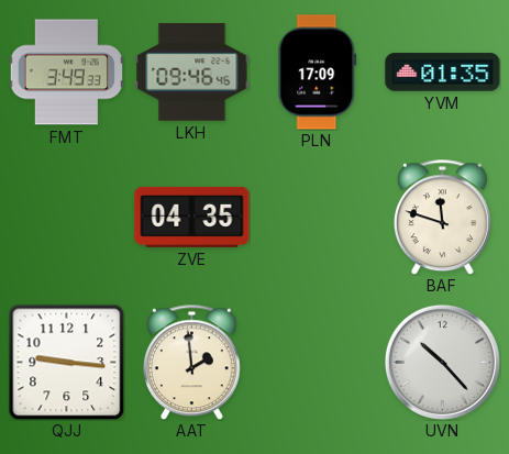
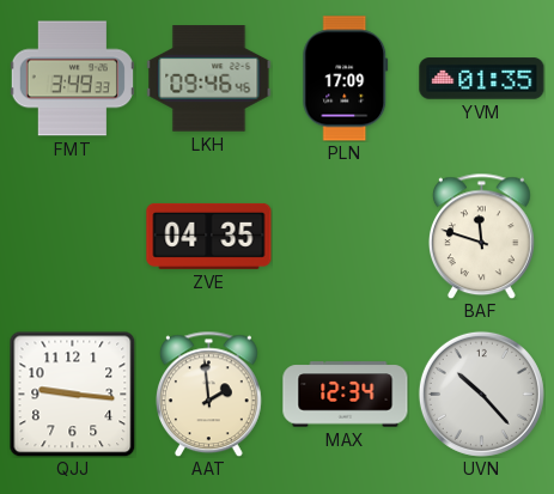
MAX: none -> 12:34 (346, 395)
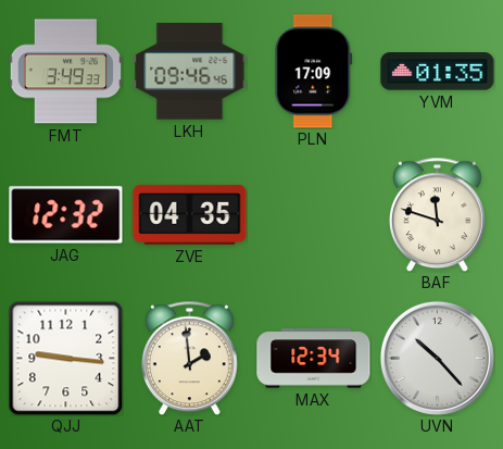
JAG: none -> 12:32 (66, 215)
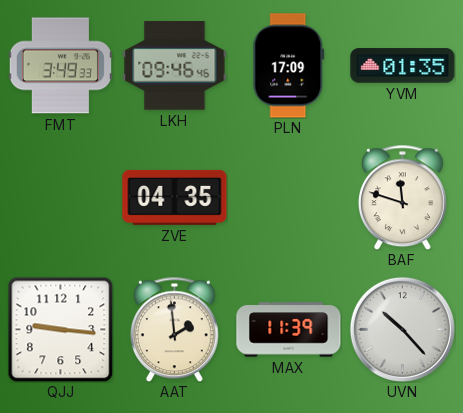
JAG: 12:32 -> none (66, 215)
MAX: 12:34 -> 11:39 (289, 330)
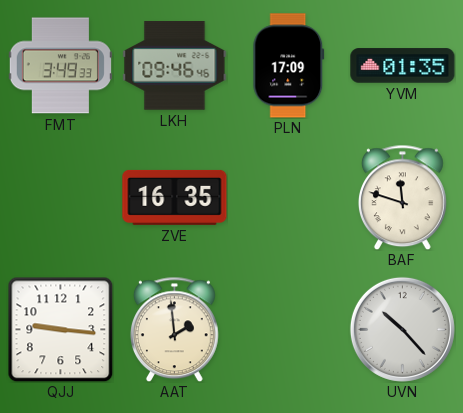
ZVE: 04:35 -> 16:35 (175, 197)
MAX: 11:39 -> none (289, 330)
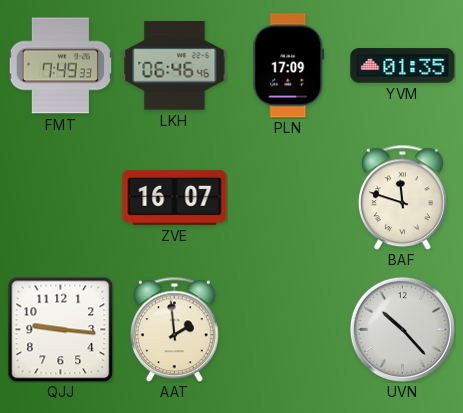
FMT: 3:49 -> 7:49 (60, 66)
LKH: 09:46 -> 06:46 (175, 66)
ZVE: 16:35 -> 16:07 (175, 197)
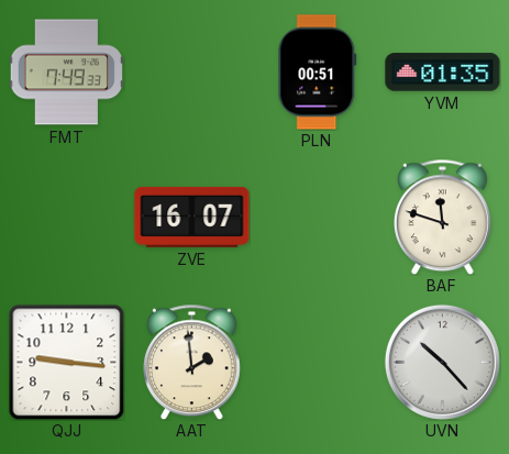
LKH: 06:46 -> none (175, 66)
PLN: 17:09 -> 00:51 (318, 73)
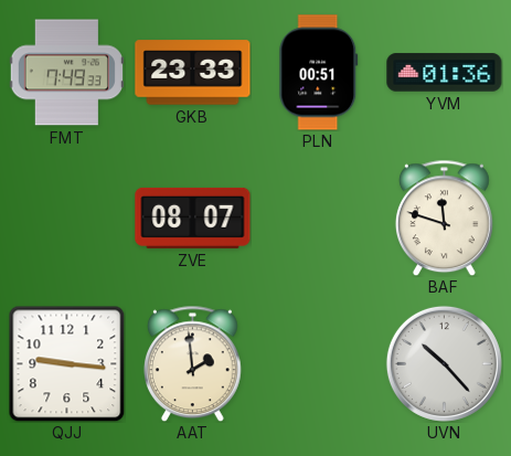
GKB: none -> 23:33 (193, 73)
YVM: 01:35 -> 01:36 (445, 73)
ZVE: 16:07 -> 08:07 (193, 218)
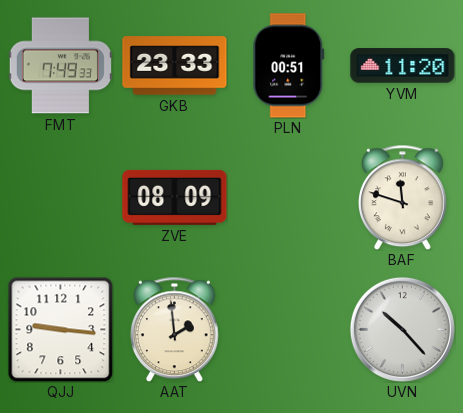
YVM: 01:36 -> 11:20 (403, 66)
ZVE: 08:07 -> 08:09 (175, 197)
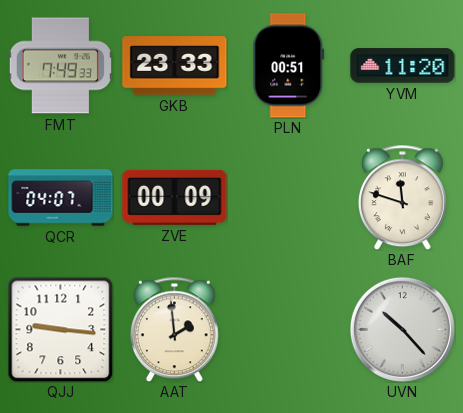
QCR: none -> 04:07 (61, 198)
ZVE: 08:09 -> 00:09 (175, 197)
